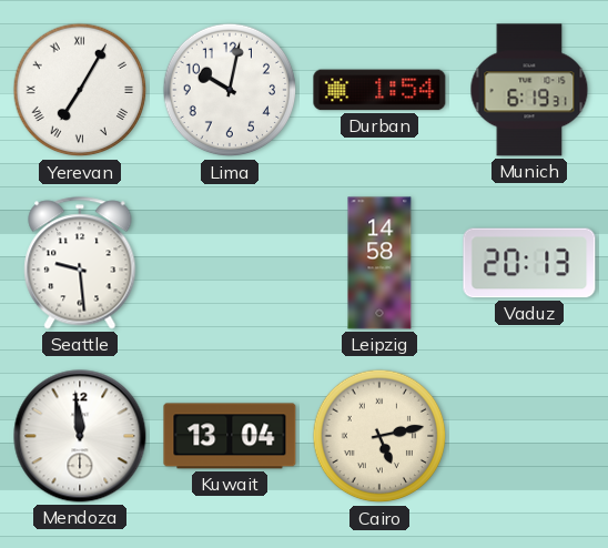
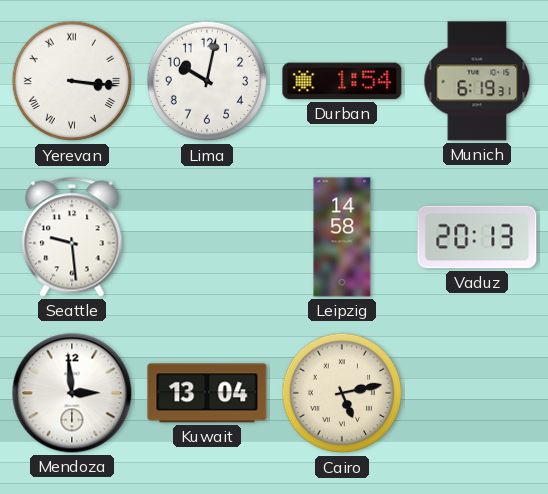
Yerevan: 7:05 -> 3:16 (72, 81)
Mendoza: 11:59 -> 2:59 (72, 393)
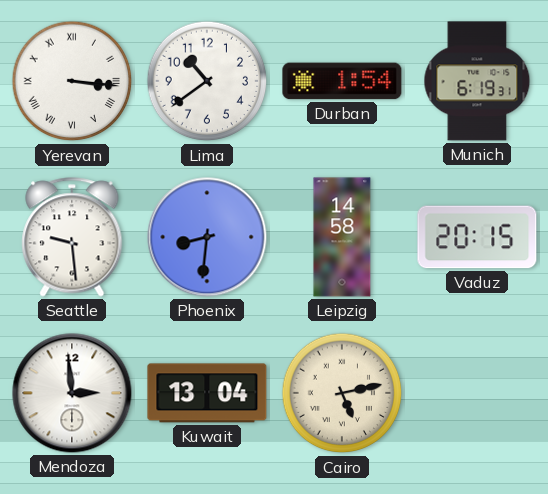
Lima: 10:02 -> 10:39 (207, 81)
Phoenix: none -> 8:31 (207, 237)
Vaduz: 20:13 -> 20:15 (477, 237)
